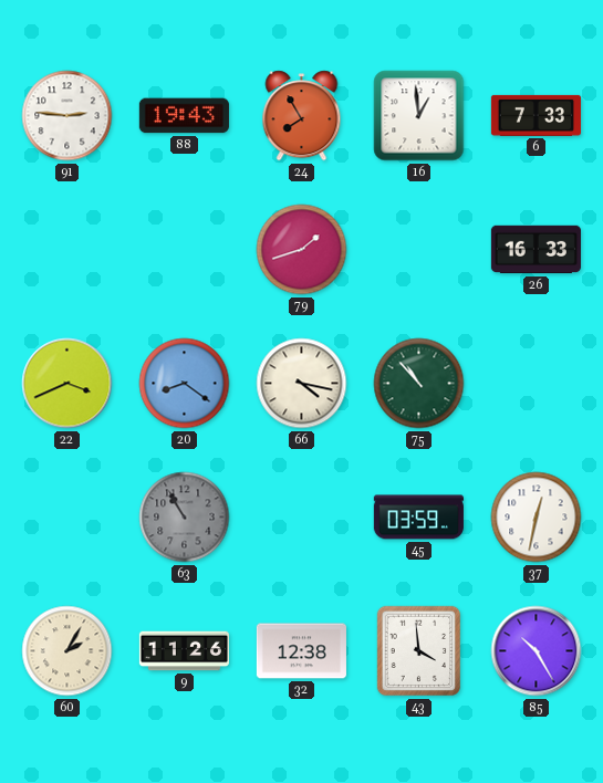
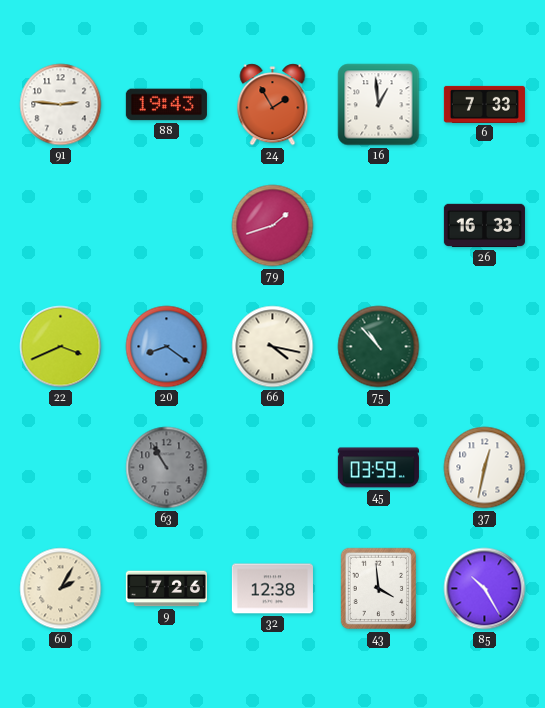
24: 7:55 -> 1:55 (273, 105)
9: 11:26 -> 7:26 (166, 589)
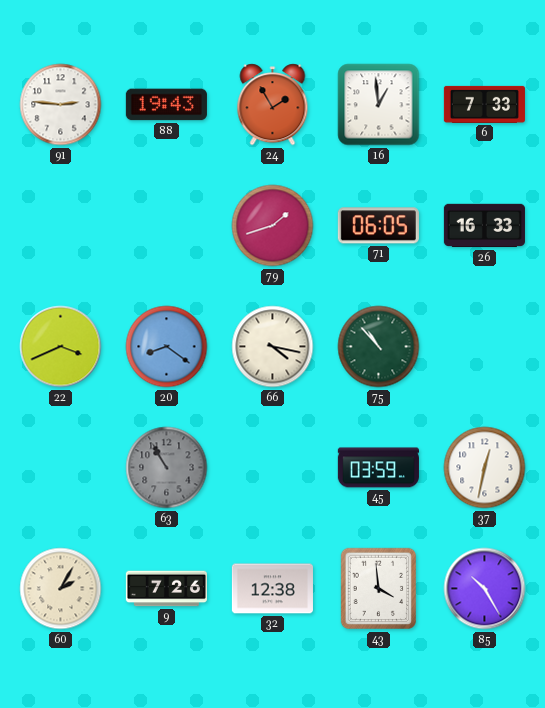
71: none -> 06:05 (378, 226)
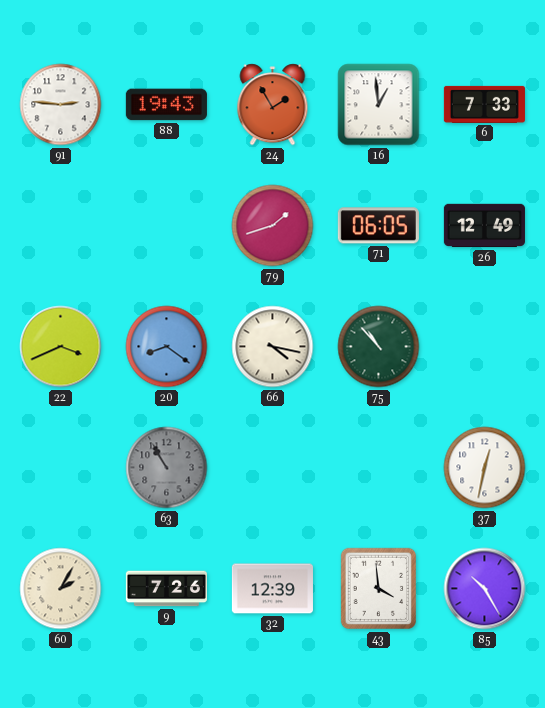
26: 16:33 -> 12:49 (484, 226)
45: 03:59 -> none (378, 468)
32: 12:38 -> 12:39 (272, 589)
